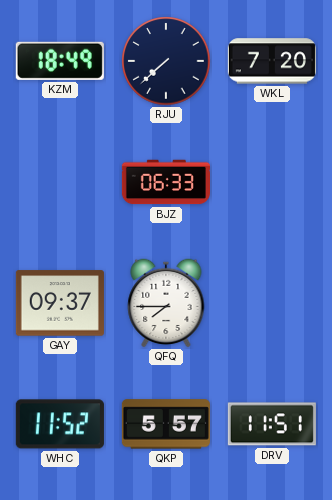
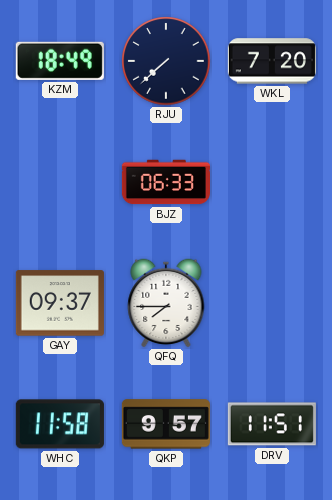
WHC: 11:52 -> 11:58 (60, 424)
QKP: 5:57 -> 9:57 (166, 424)
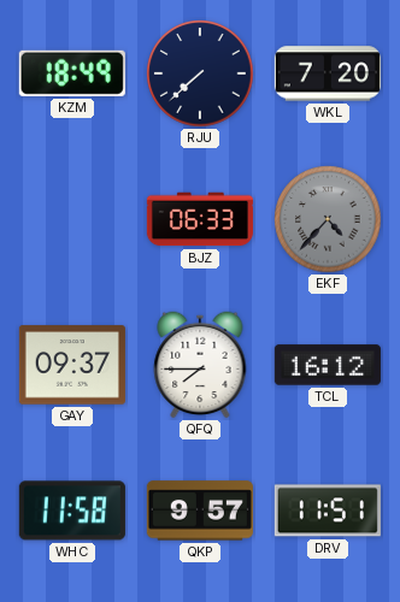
EKF: none -> 4:37 (328, 219)
TCL: none -> 16:12 (328, 365)
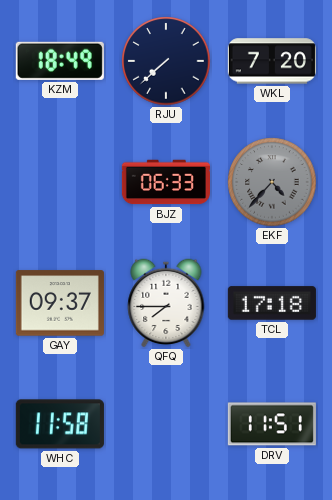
TCL: 16:12 -> 17:18 (272, 303)
QKP: 9:57 -> none (200, 510)
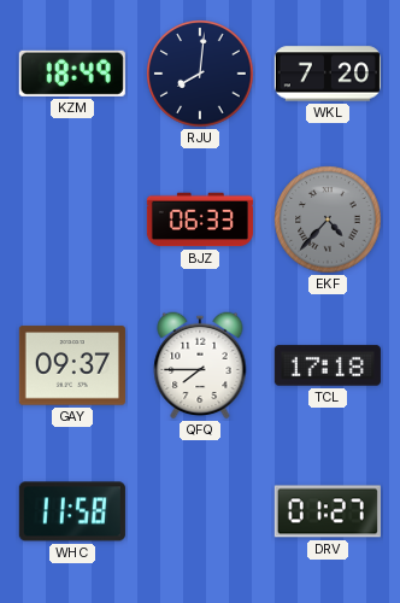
RJU: 7:38 -> 8:01 (200, 74)
DRV: 11:51 -> 01:27 (328, 511)
